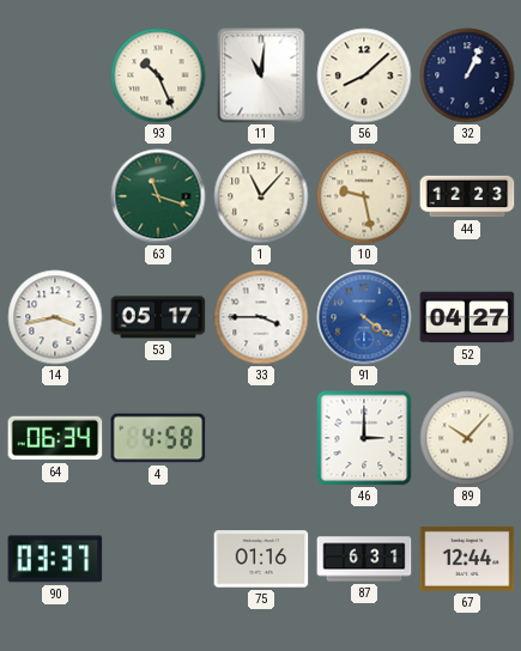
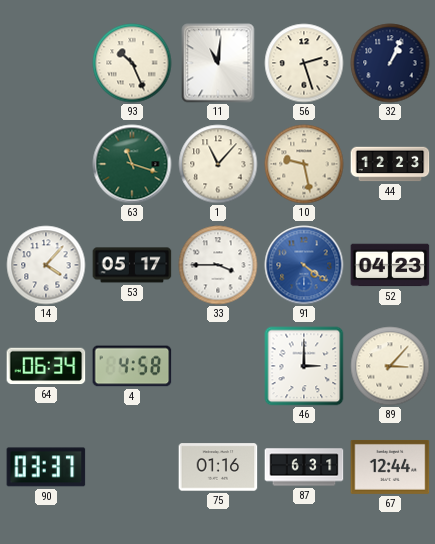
56: 8:08 -> 2:27 (304, 63)
14: 3:43 -> 4:07 (46, 265)
52: 04:27 -> 04:23 (390, 265)
89: 10:07 -> 3:07 (390, 366)
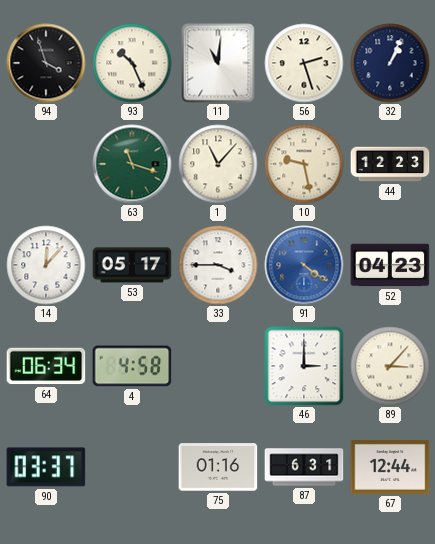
94: none -> 3:57 (46, 63)
14: 4:07 -> 12:07 (46, 265)
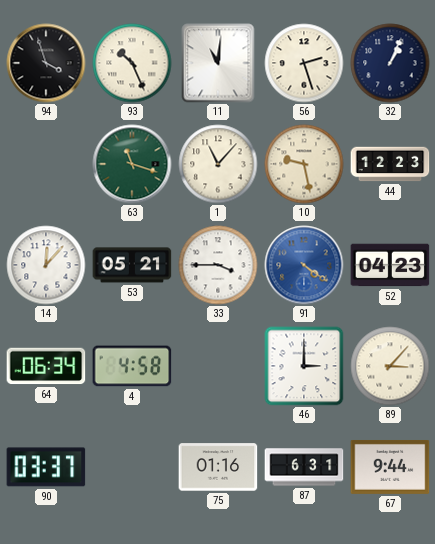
53: 05:17 -> 05:21 (132, 265)
67: 12:44 -> 9:44 (390, 467)
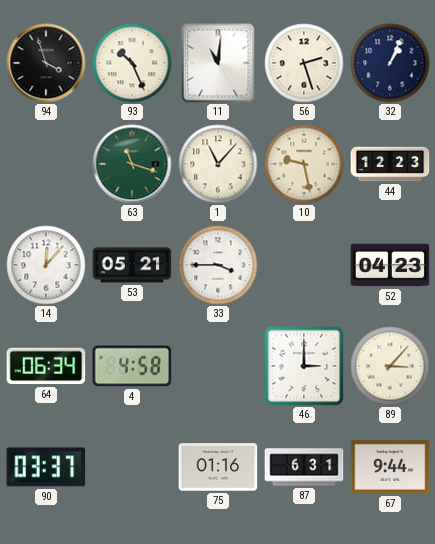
91: 4:21 -> none (304, 265)
